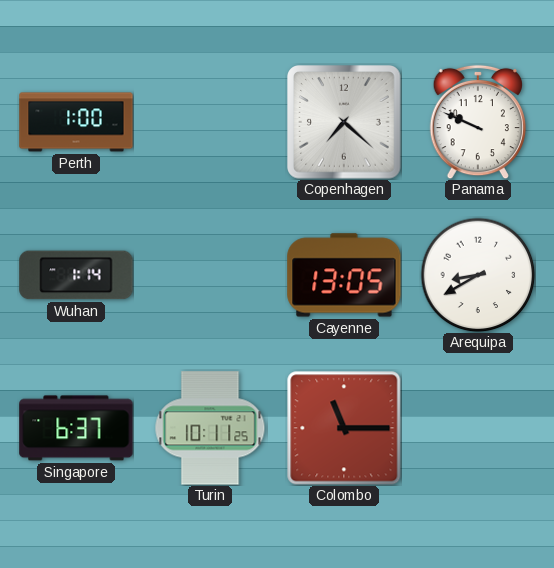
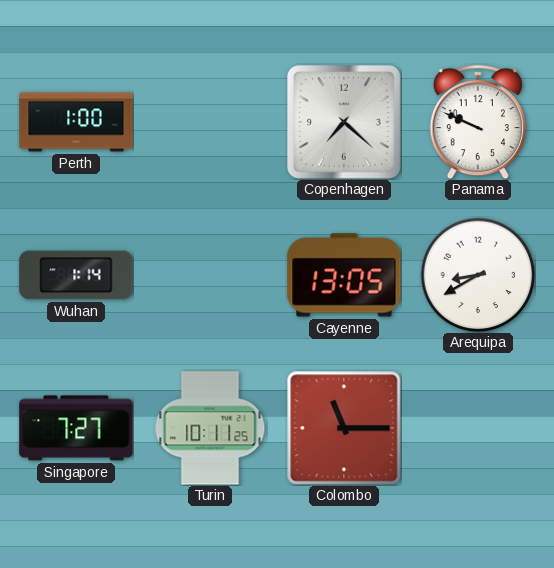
Singapore: 6:37 -> 7:27 (76, 428)
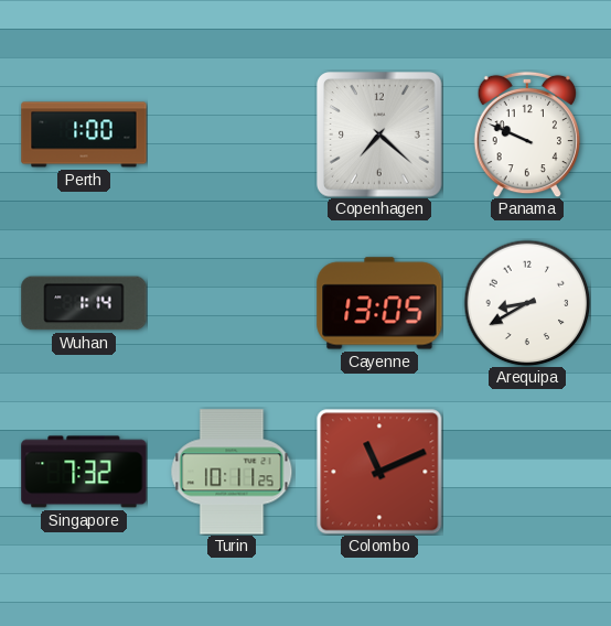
Singapore: 7:27 -> 7:32 (84, 472)
Colombo: 11:15 -> 11:11 (379, 472)
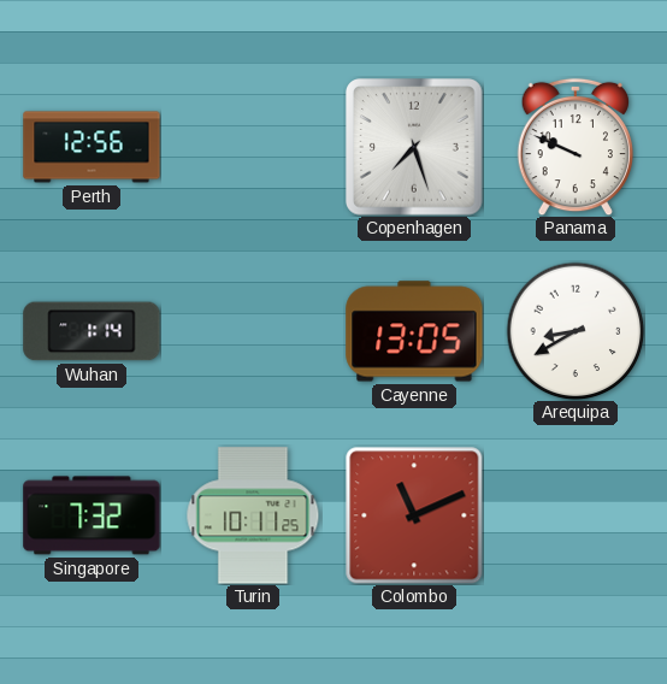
Perth: 1:00 -> 12:56 (92, 147)
Copenhagen: 7:22 -> 7:27 (415, 148)
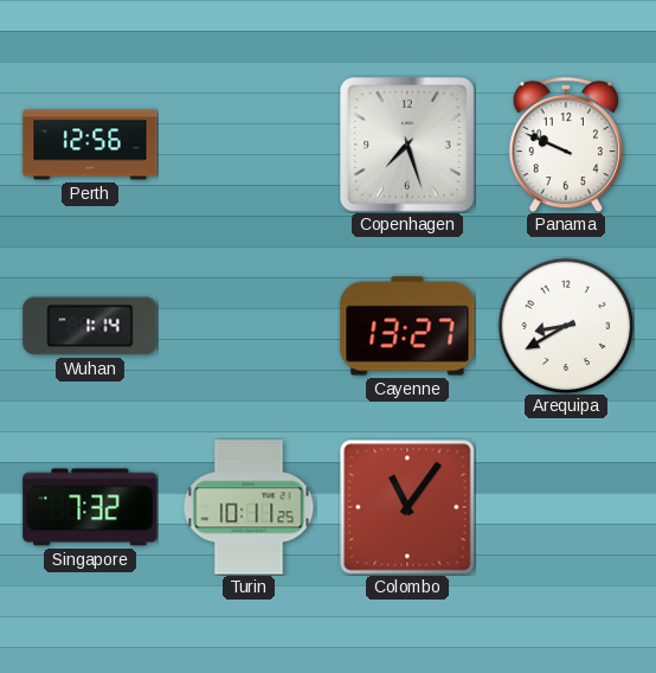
Cayenne: 13:05 -> 13:27 (407, 326)
Colombo: 11:11 -> 11:06 (407, 507)
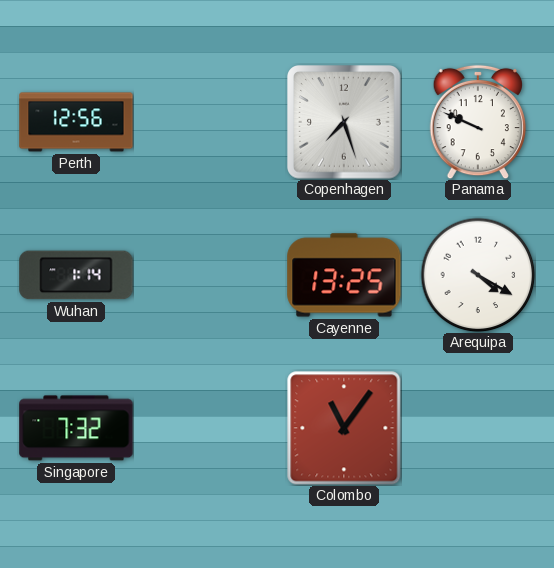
Cayenne: 13:27 -> 13:25 (344, 275)
Arequipa: 8:40 -> 4:20 (478, 275)
Turin: 10:11 -> none (249, 507)
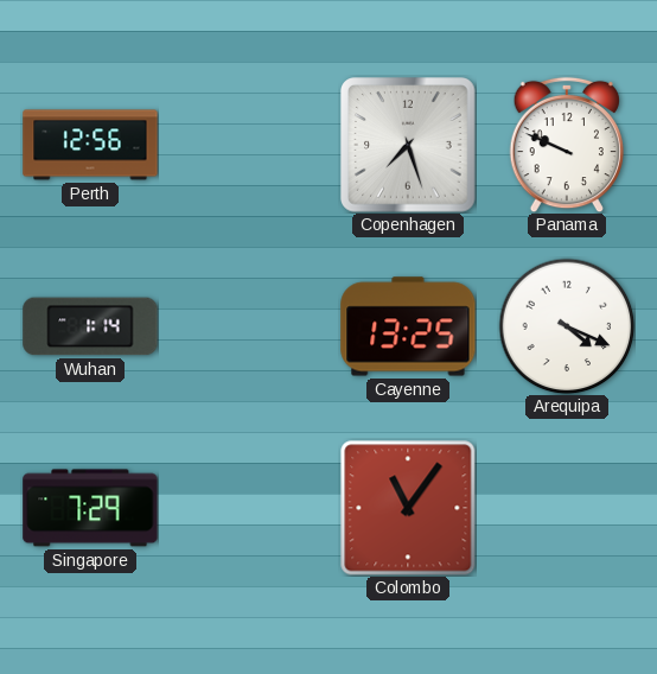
Arequipa: 4:20 -> 4:19 (567, 326)
Singapore: 7:32 -> 7:29 (90, 508)
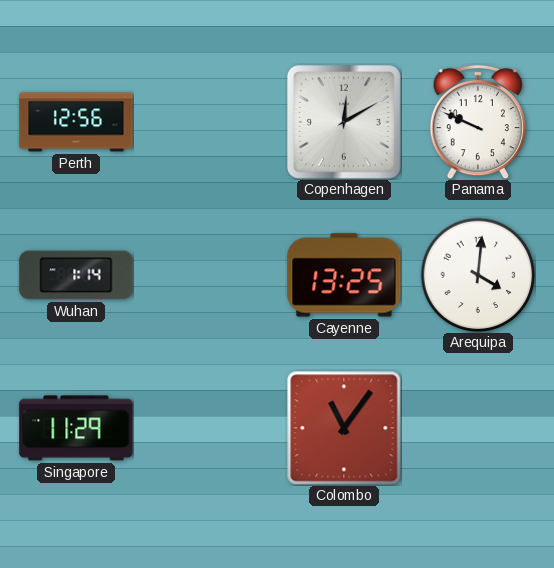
Copenhagen: 7:27 -> 12:10 (345, 123)
Arequipa: 4:19 -> 4:01 (478, 275)
Singapore: 7:29 -> 11:29 (76, 428)
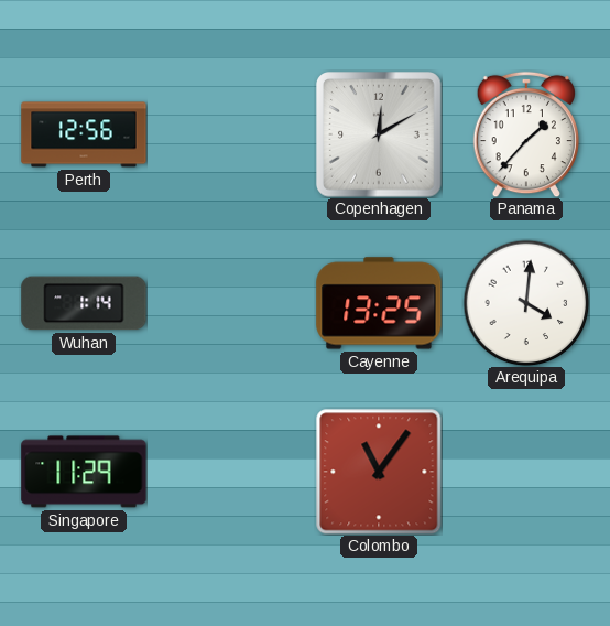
Panama: 9:49 -> 1:37 (525, 134)
